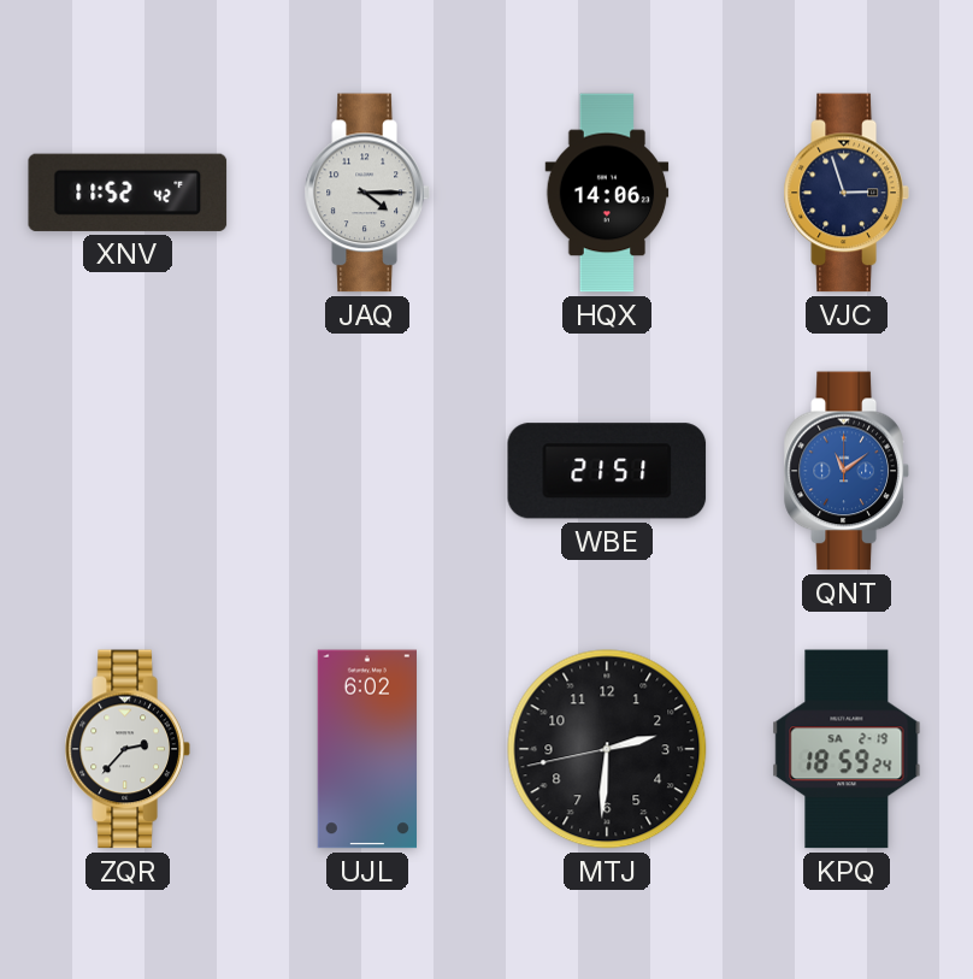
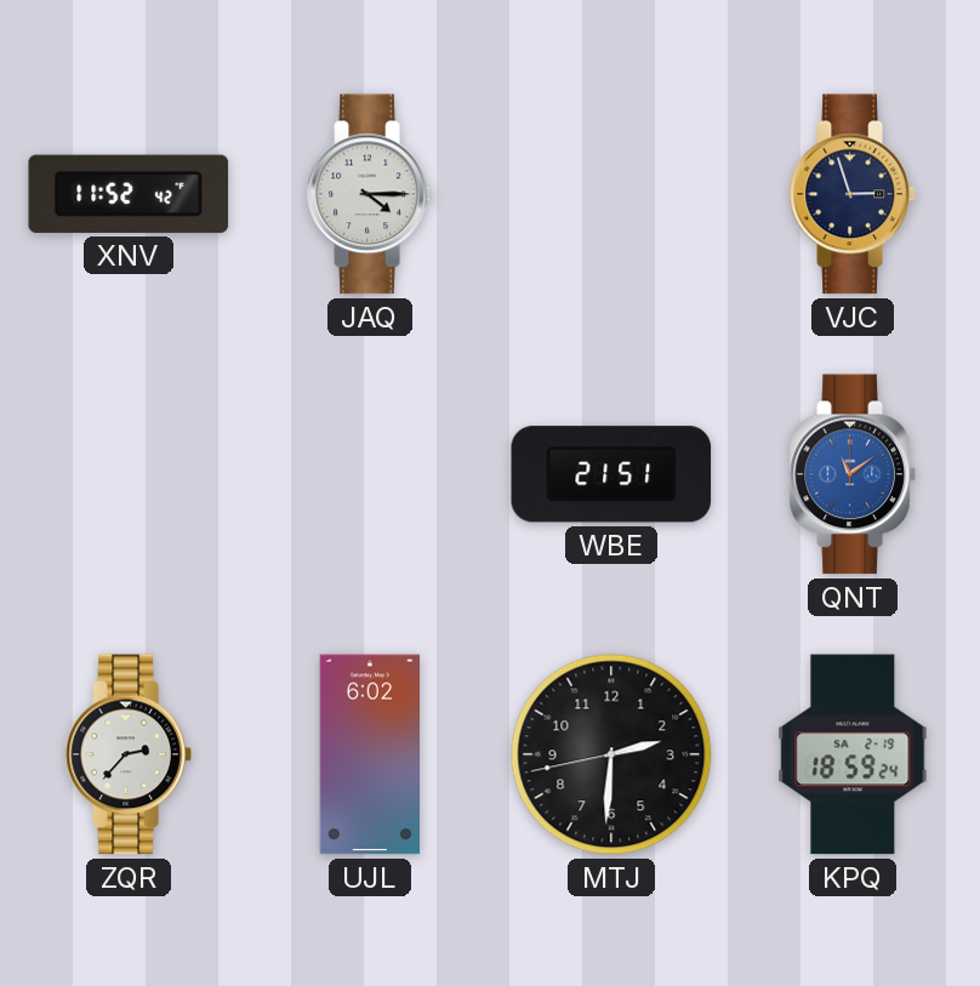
HQX: 14:06 -> none (607, 193)
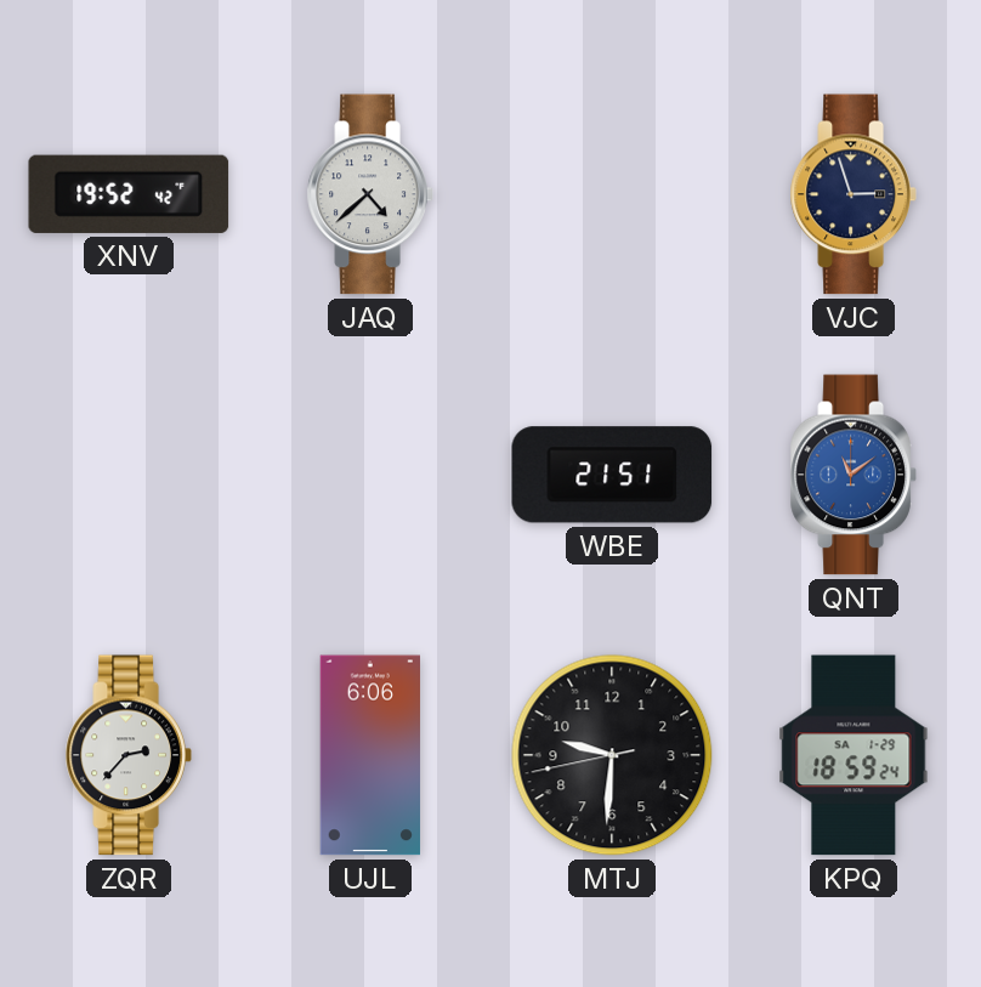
XNV: 11:52 -> 19:52 (129, 194)
JAQ: 4:15 -> 4:38 (370, 194)
UJL: 6:02 -> 6:06 (369, 755)
MTJ: 2:30 -> 9:30 (612, 755)
KPQ date: SA 2-19 -> SA 1-29 (854, 755)
